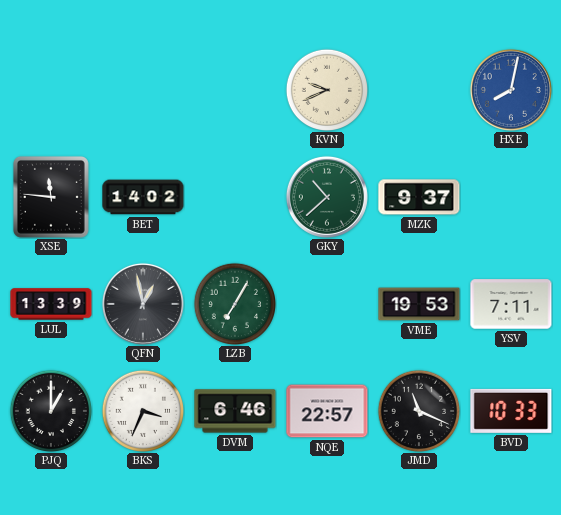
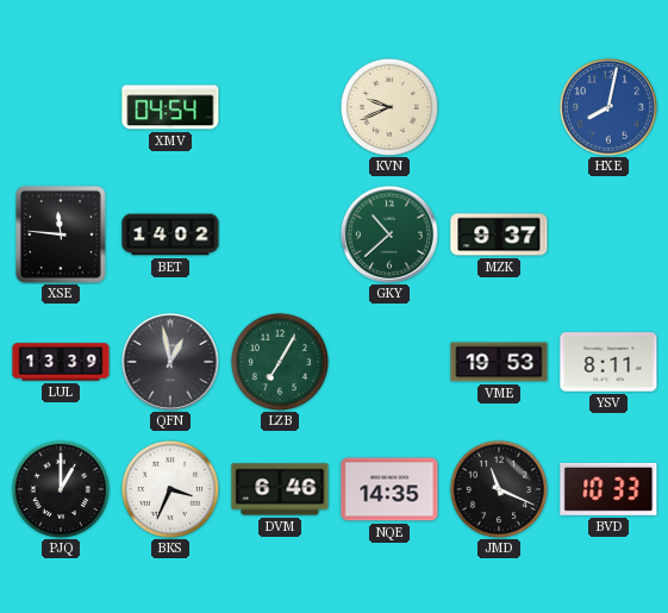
XMV: none -> 04:54 (170, 107)
YSV: 7:11 -> 8:11 (608, 362)
NQE: 22:57 -> 14:35 (389, 489)
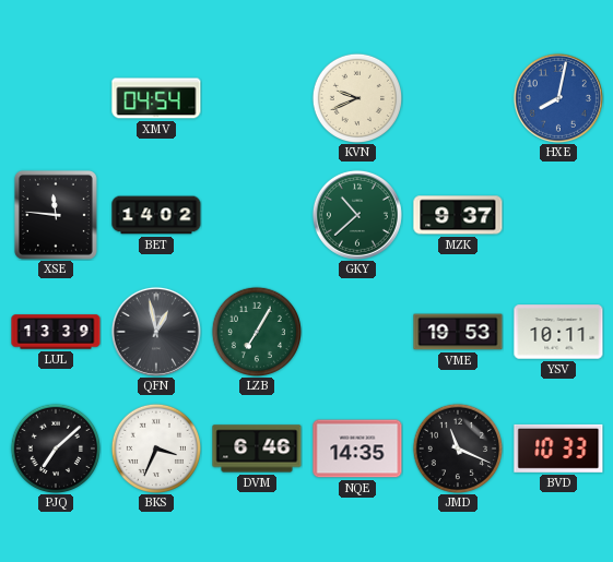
YSV: 8:11 -> 10:11 (558, 332)
PJQ: 1:00 -> 7:08 (55, 447)
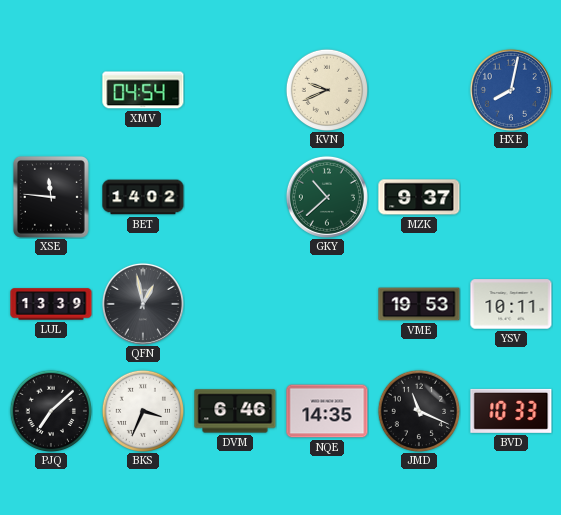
LZB: 7:05 -> none (256, 331)
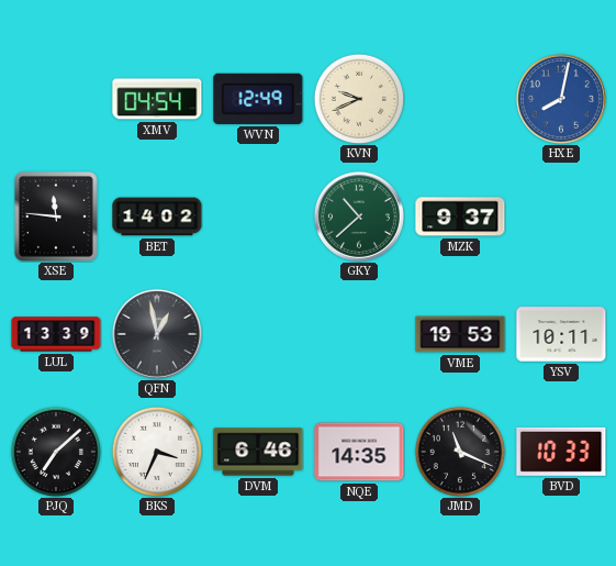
WVN: none -> 12:49 (258, 99)
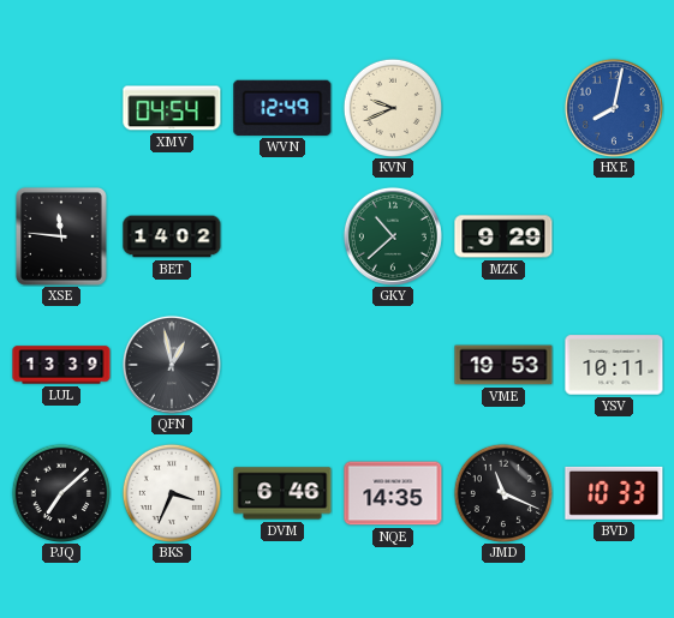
MZK: 9:37 -> 9:29 (503, 236)
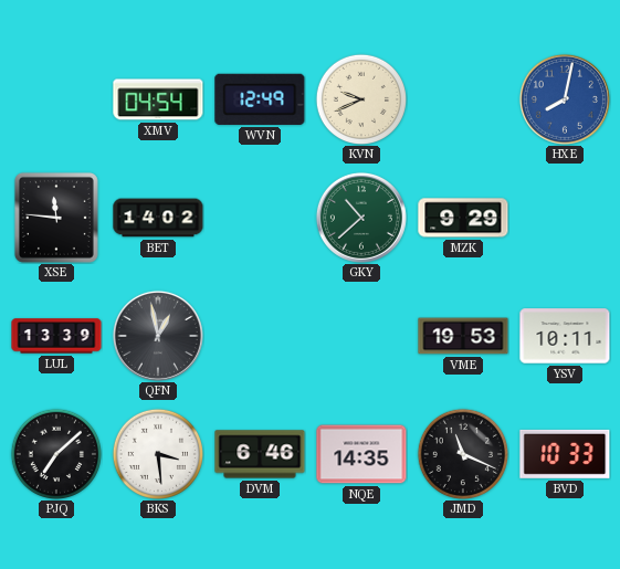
BKS: 3:34 -> 3:29 (157, 453)
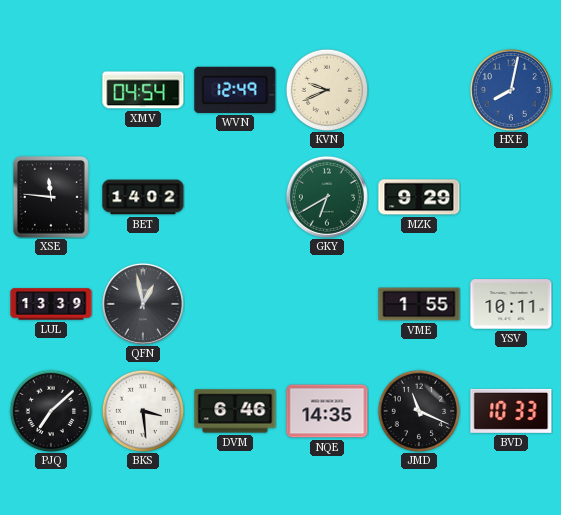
GKY: 10:38 -> 6:40 (327, 197)
VME: 19:53 -> 1:55 (419, 304)
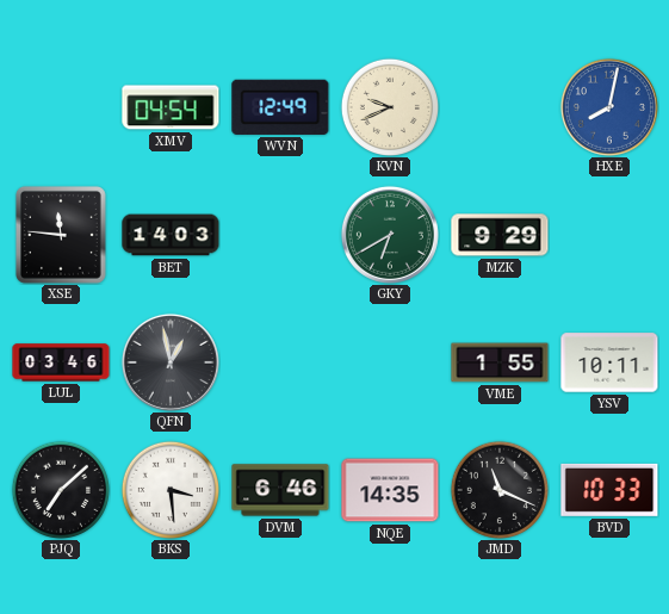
BET: 14:02 -> 14:03 (171, 235)
LUL: 13:39 -> 03:46 (61, 362)
